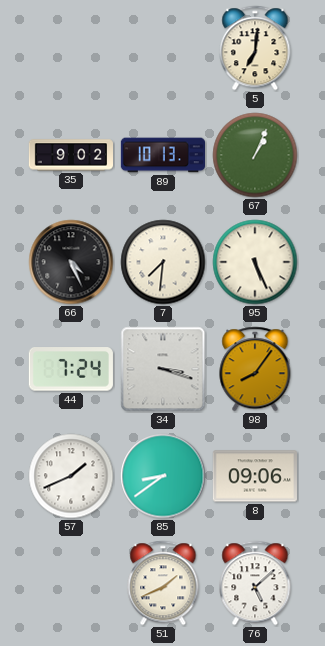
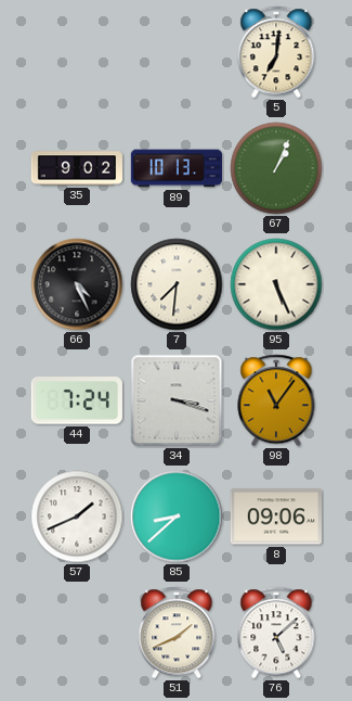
98: 8:06 -> 11:06 (276, 400)
85: 8:39 -> 8:38 (177, 517)
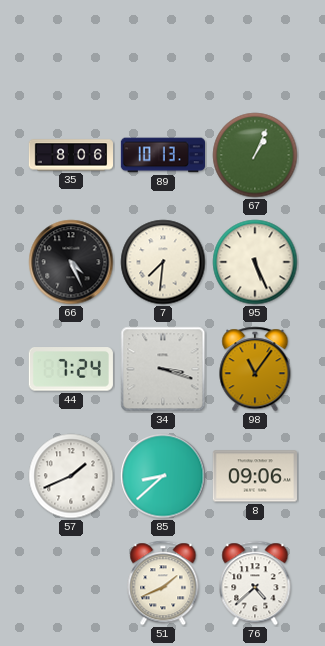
5: 7:01 -> none (276, 52)
35: 9:02 -> 8:06 (70, 155)
76: 5:08 -> 4:38 (255, 583)
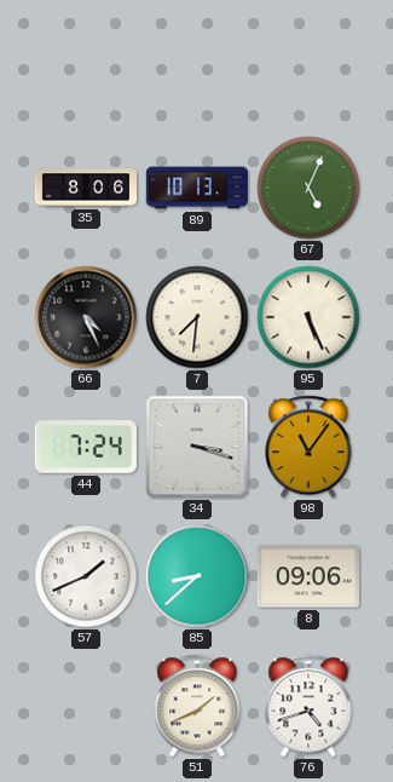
67: 1:04 -> 5:04 (308, 188)
76: 4:38 -> 4:42 (308, 706)
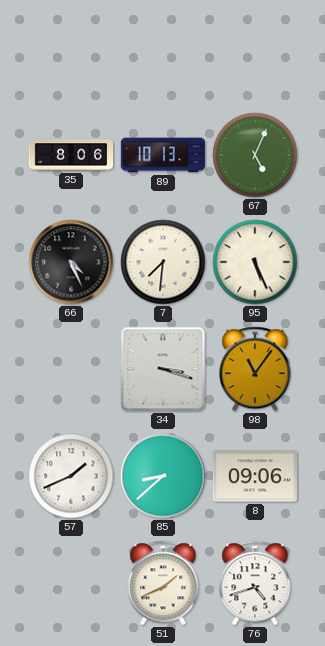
44: 7:24 -> none (86, 447)
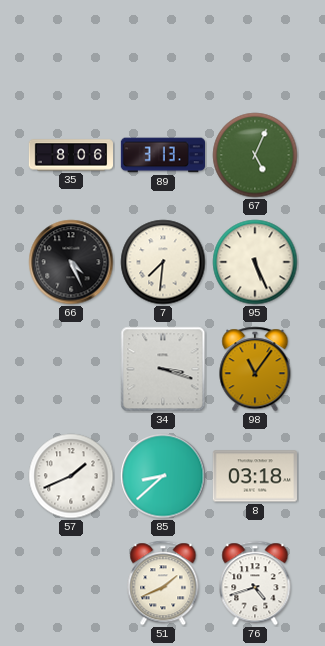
89: 10:13 -> 3:13 (162, 155)
8: 09:06 -> 03:18 (255, 476)
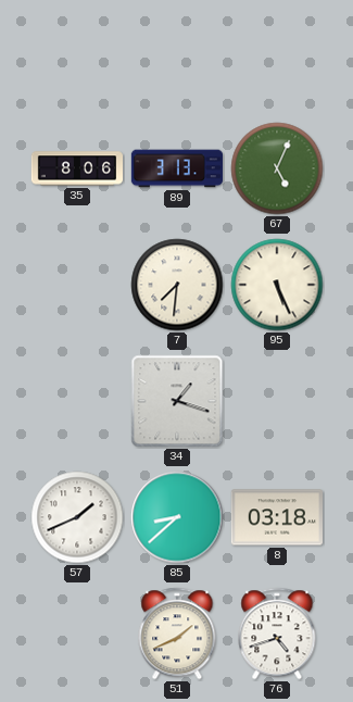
66: 4:26 -> none (71, 262)
34: 3:18 -> 1:18 (177, 401)
98: 11:06 -> none (255, 369)
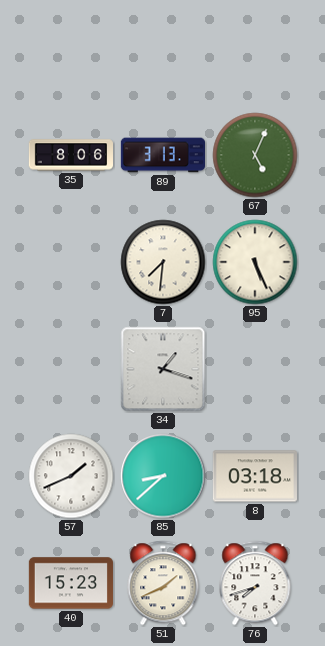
40: none -> 15:23 (70, 583)
76: 4:42 -> 7:42 (255, 583)
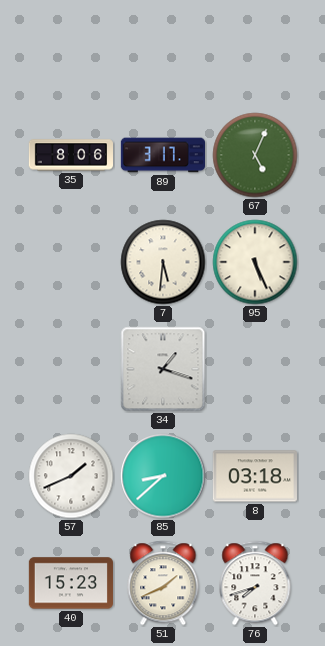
89: 3:13 -> 3:17 (162, 155)
7: 7:31 -> 5:31 (163, 262)
